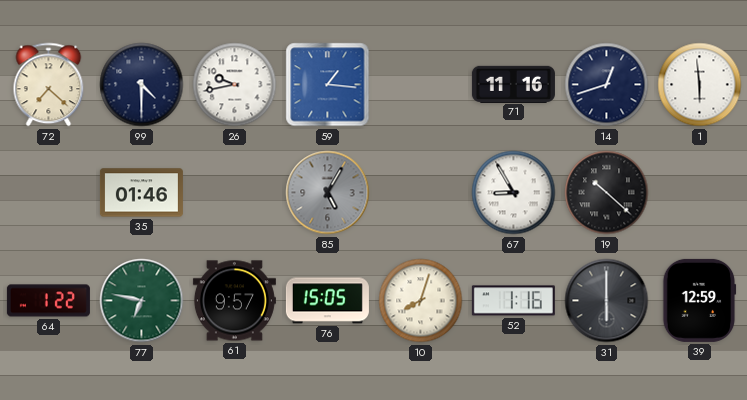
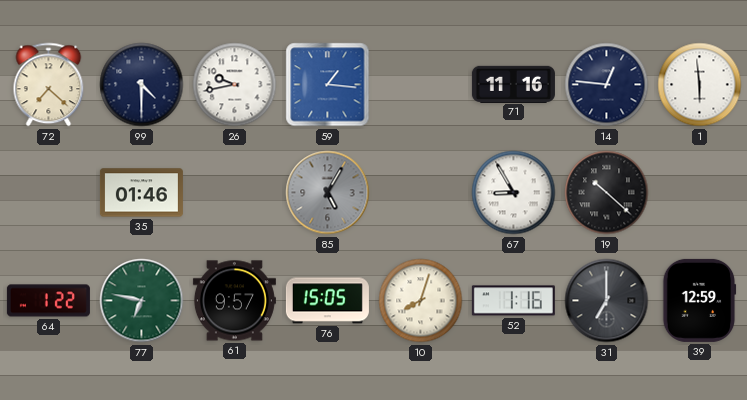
14: 12:42 -> 12:46 (607, 85)
31: 6:00 -> 7:00 (607, 301)
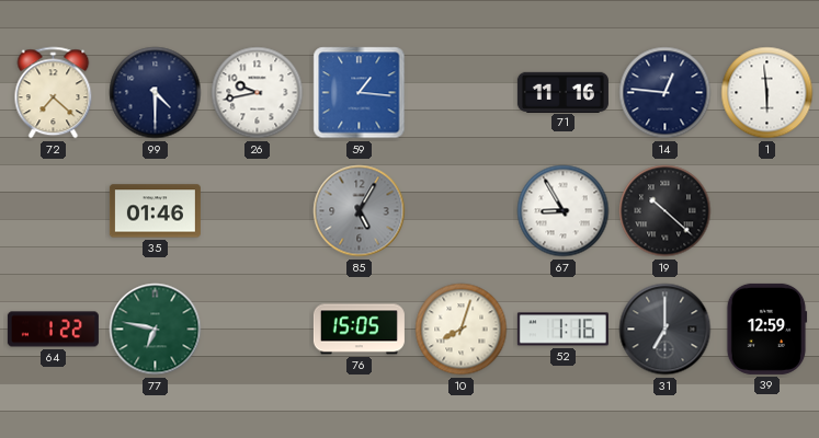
61: 9:57 -> none (234, 301)
